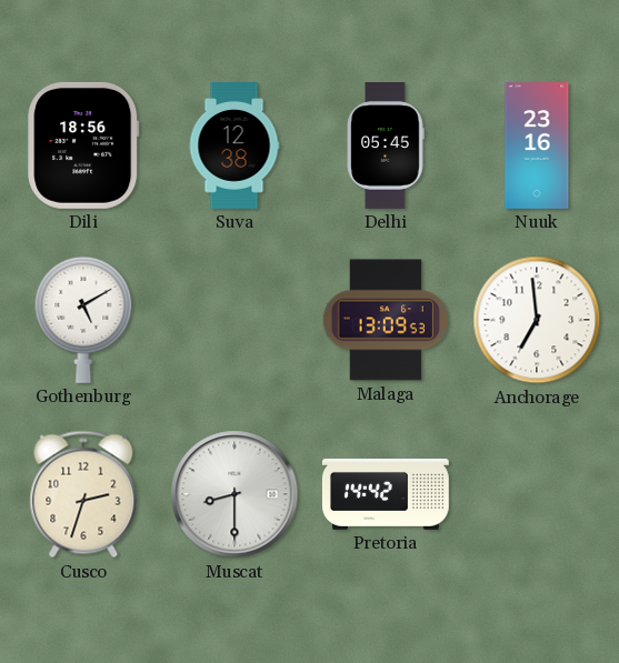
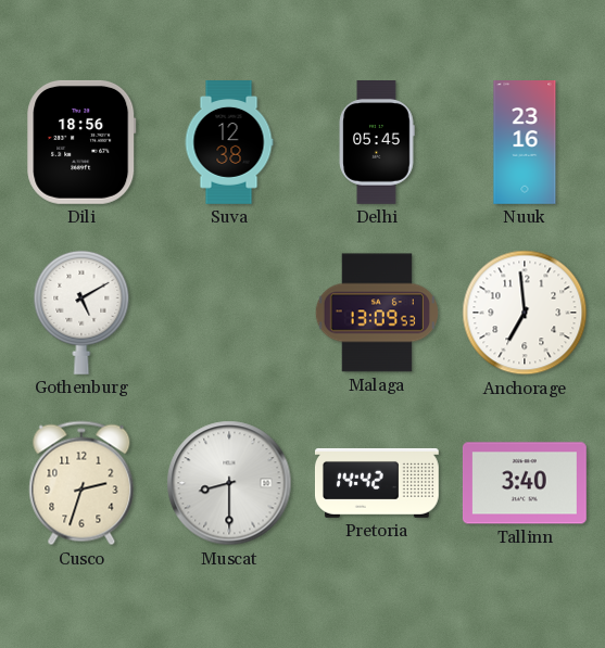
Tallinn: none -> 3:40 (525, 483)
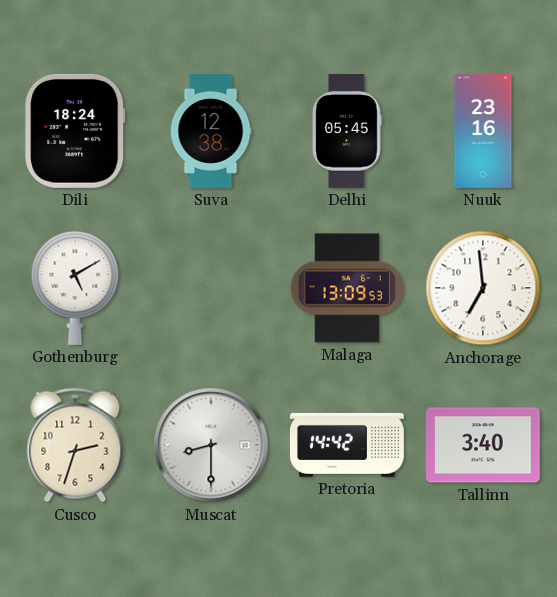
Dili: 18:56 -> 18:24 (75, 131)
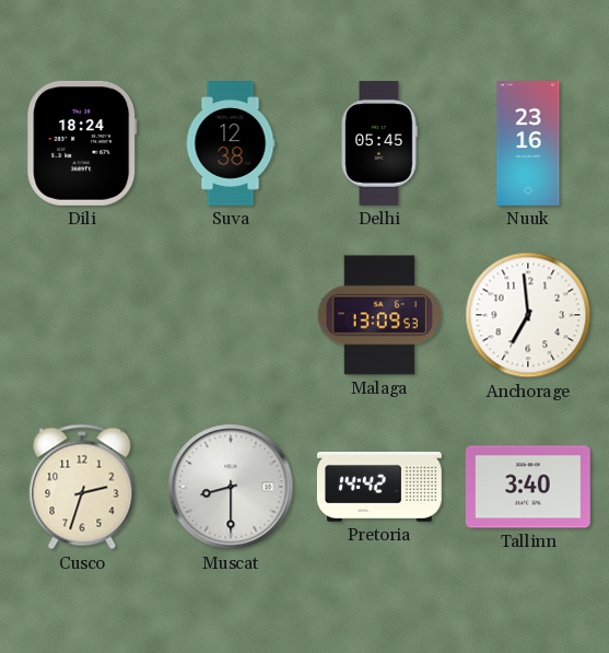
Gothenburg: 5:10 -> none (75, 288)
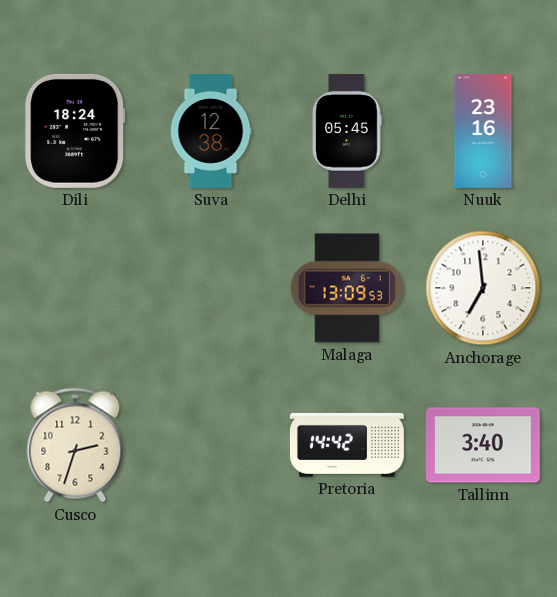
Muscat: 8:30 -> none (231, 487)
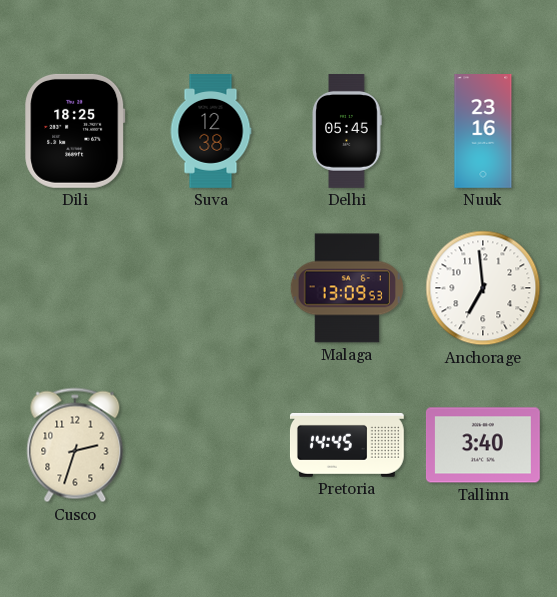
Dili: 18:24 -> 18:25 (75, 131)
Pretoria: 14:42 -> 14:45 (347, 445)
